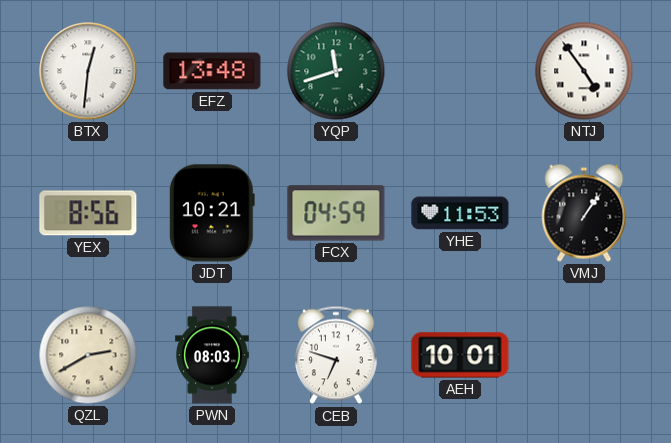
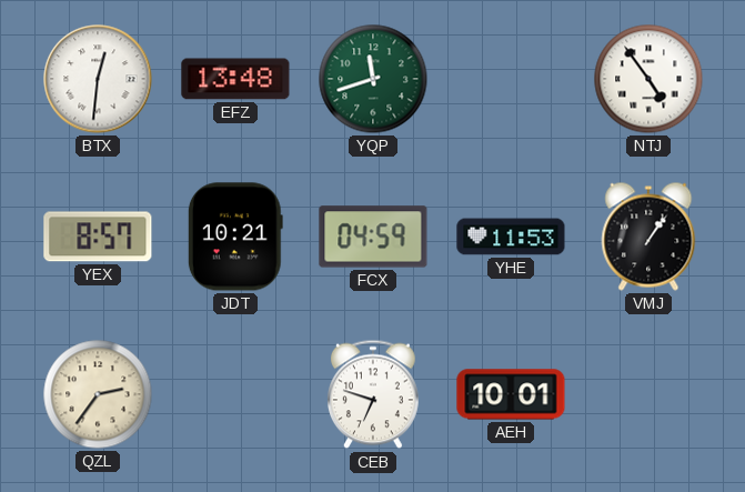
YEX: 8:56 -> 8:57 (98, 237)
QZL: 2:40 -> 2:36 (98, 394)
PWN: 08:03 -> none (213, 355)
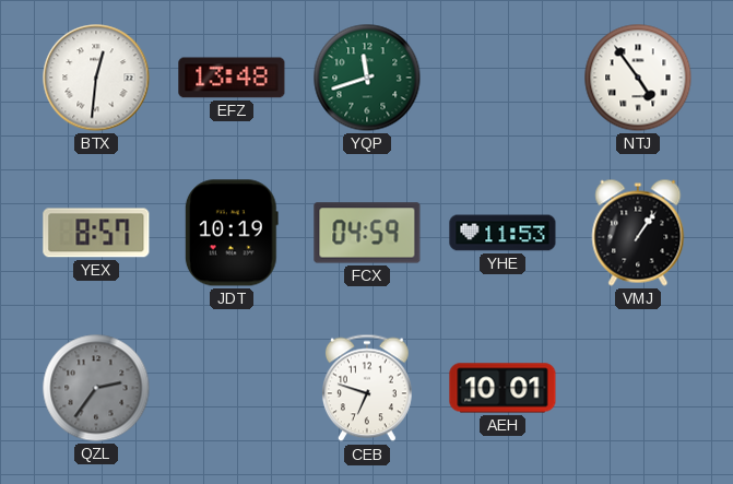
JDT: 10:21 -> 10:19 (232, 233)
QZL dial: cream -> grey (96, 388)
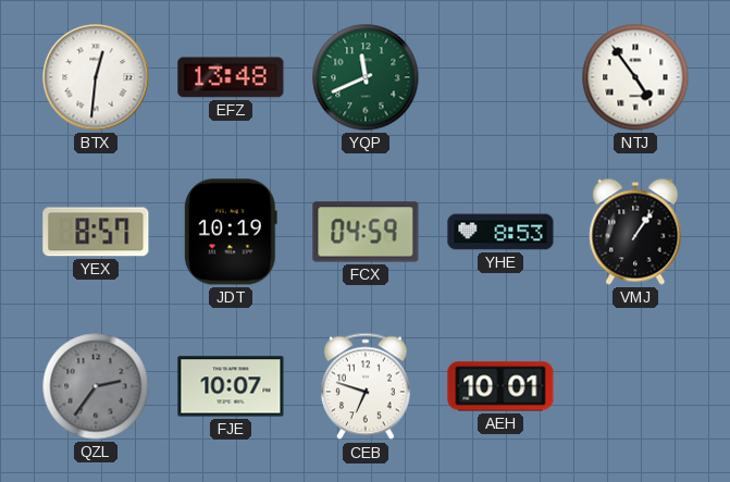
YQP: 11:42 -> 11:41 (366, 77)
YHE: 11:53 -> 8:53 (500, 232)
FJE: none -> 10:07 (231, 386)
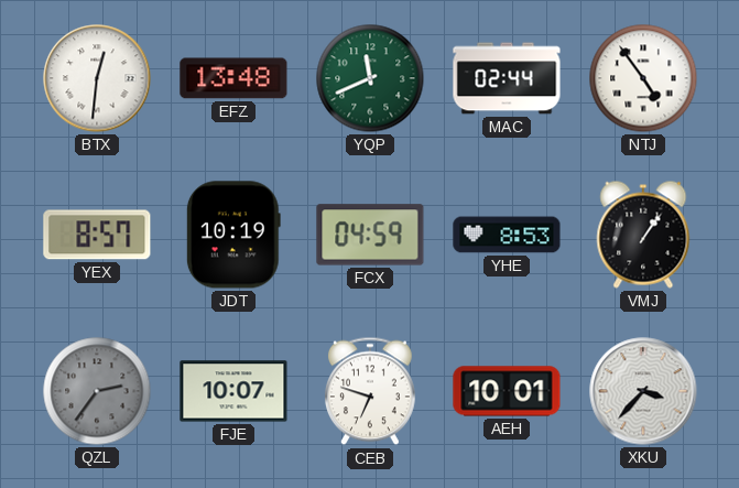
MAC: none -> 02:44 (507, 78)
XKU: none -> 3:37 (643, 391)
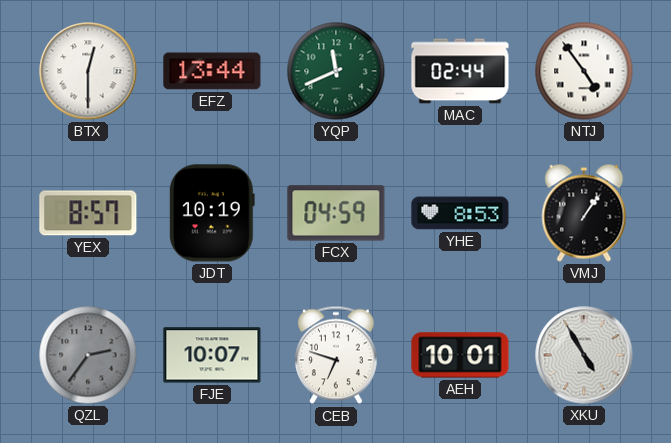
BTX: 12:31 -> 12:30 (88, 71)
EFZ: 13:48 -> 13:44 (212, 71)
XKU: 3:37 -> 4:55 (584, 355)
